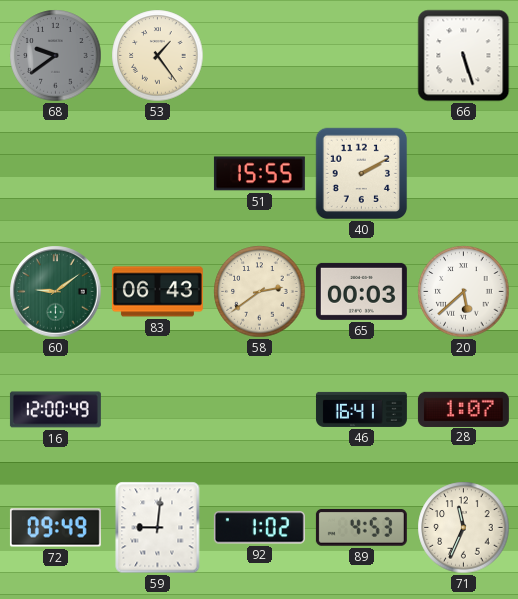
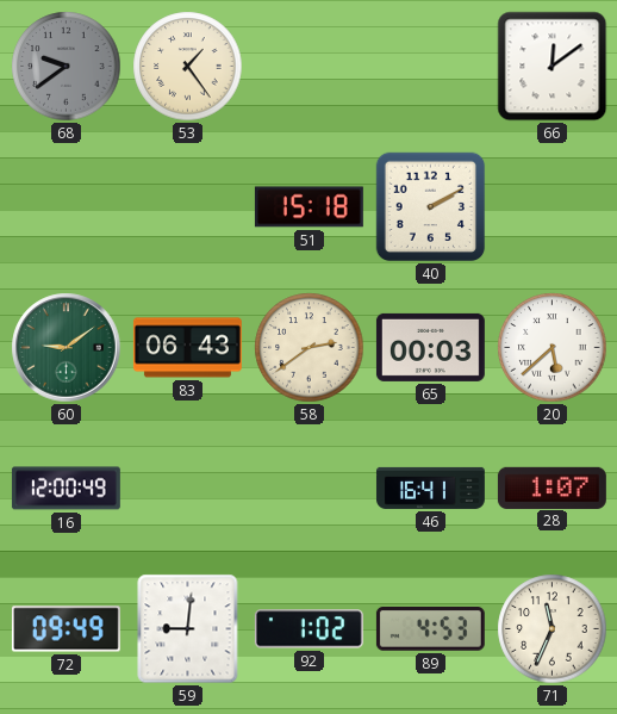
66: 5:27 -> 12:09 (553, 67)
51: 15:55 -> 15:18 (308, 207)
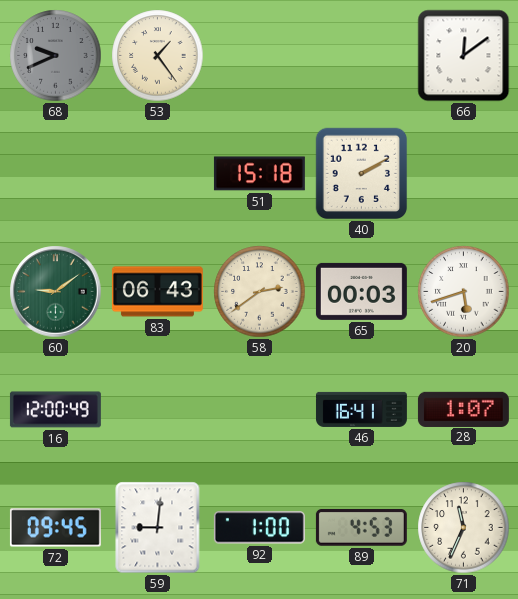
68: 9:39 -> 9:41 (56, 56)
20: 5:38 -> 5:42 (464, 292)
72: 09:49 -> 09:45 (55, 528)
92: 1:02 -> 1:00 (259, 528)
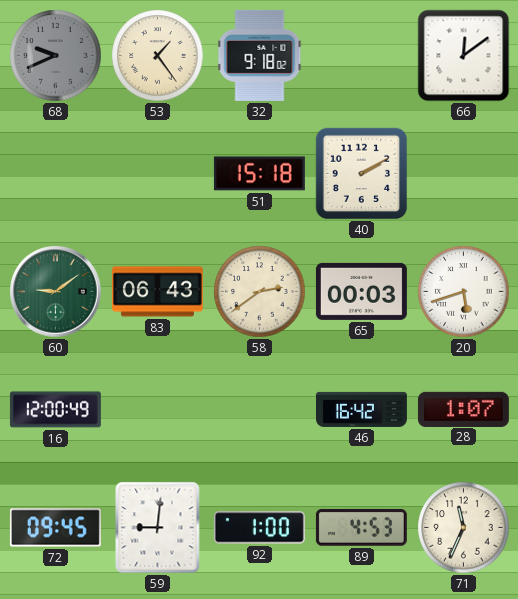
32: none -> 9:18 (260, 55)
46: 16:41 -> 16:42 (361, 409)
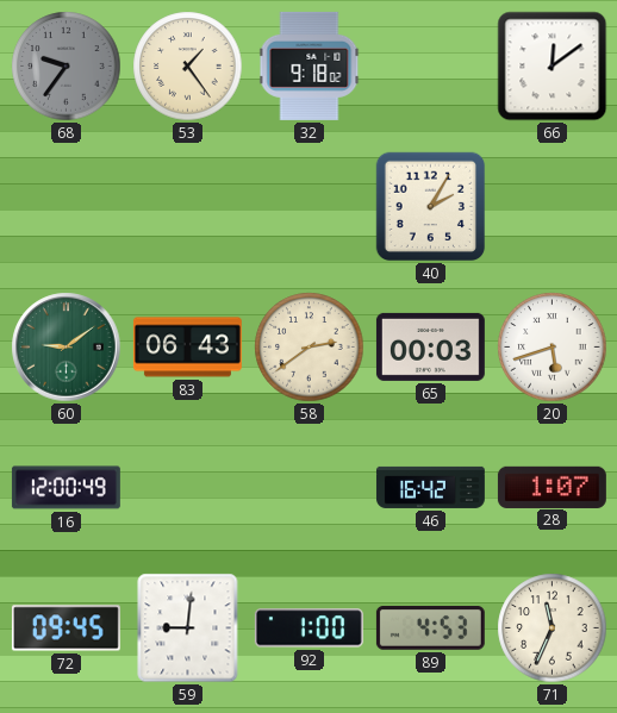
68: 9:41 -> 9:36 (67, 67)
51: 15:18 -> none (259, 174)
40: 2:10 -> 2:05 (431, 207)
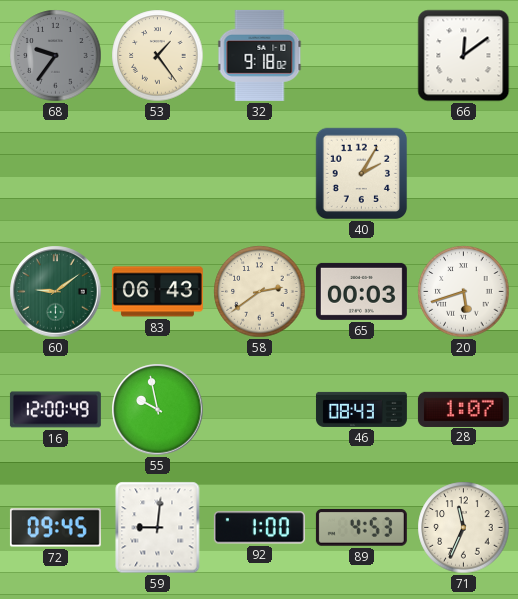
55: none -> 9:58 (158, 410)
46: 16:42 -> 08:43 (361, 409)
